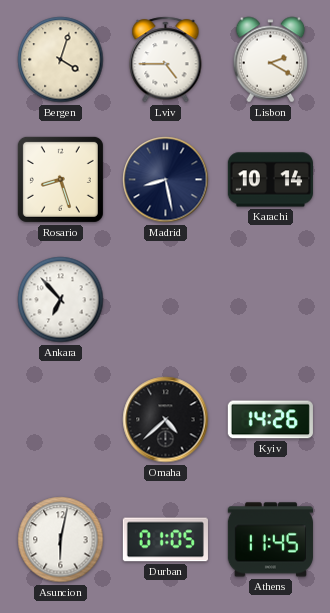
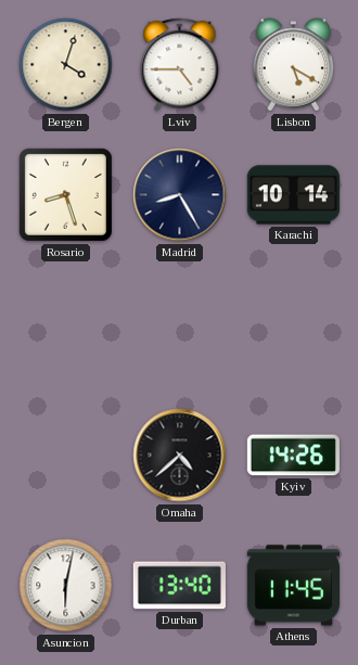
Lisbon: 2:20 -> 5:20 (294, 65)
Madrid: 8:28 -> 8:25 (180, 195)
Ankara: 6:53 -> none (61, 300)
Durban: 01:05 -> 13:40 (179, 586)
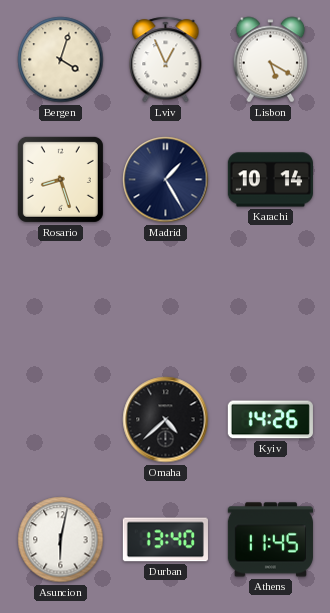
Lviv: 4:45 -> 12:56 (166, 60)
Madrid: 8:25 -> 1:25 (166, 180)
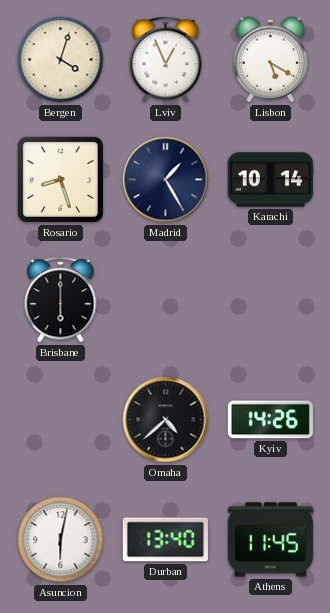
Brisbane: none -> 6:00 (61, 300)
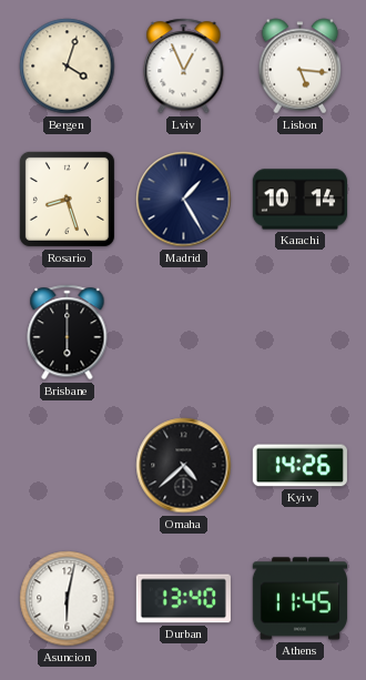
Lisbon: 5:20 -> 5:16 (301, 67)
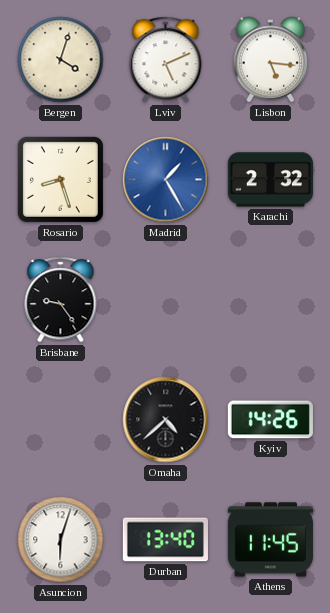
Lviv: 12:56 -> 5:11 (166, 60)
Madrid dial: navy -> blue (166, 180)
Karachi: 10:14 -> 2:32 (270, 180)
Brisbane: 6:00 -> 9:24 (61, 300)
Asuncion: 6:02 -> 6:03 (61, 540)
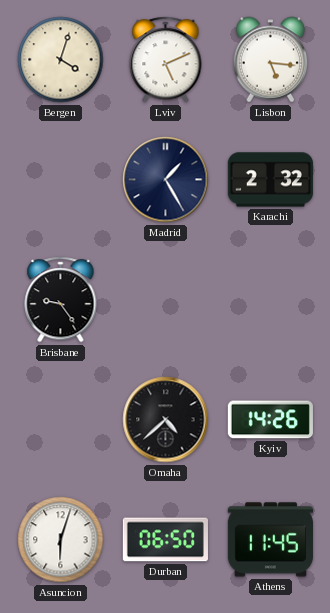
Rosario: 8:27 -> none (60, 179)
Madrid dial: blue -> navy (166, 180)
Durban: 13:40 -> 06:50 (165, 540)
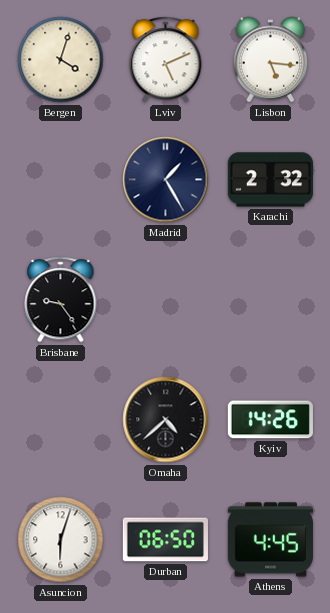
Athens: 11:45 -> 4:45 (270, 540)
